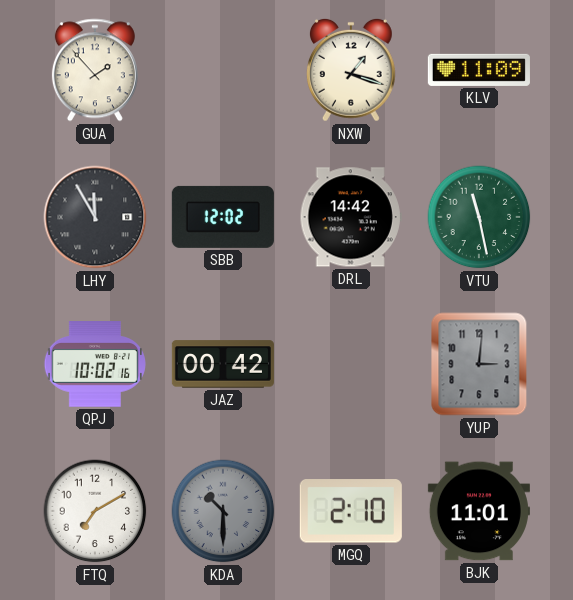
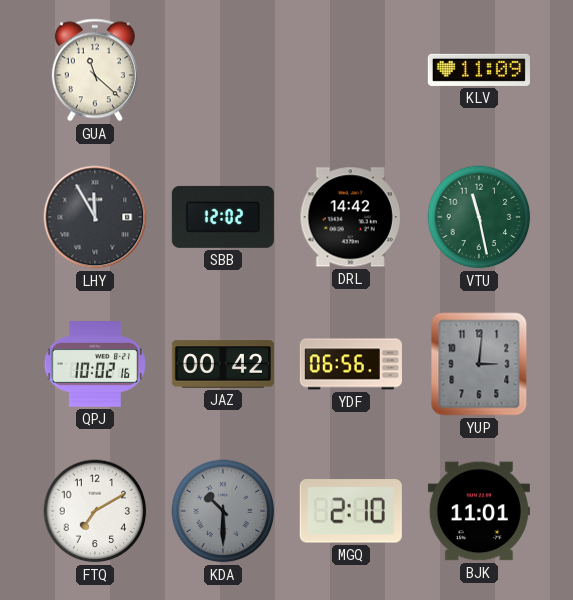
GUA: 1:53 -> 11:22 (95, 70)
NXW: 1:18 -> none (351, 70)
YDF: none -> 06:56 (351, 364)
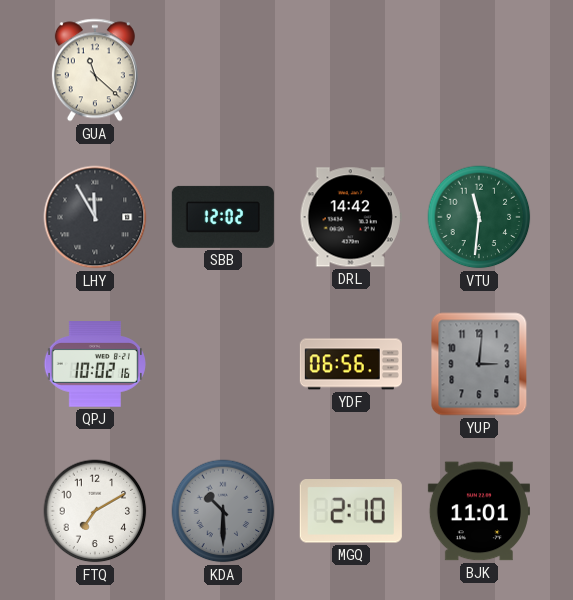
KLV: 11:09 -> none (479, 70)
VTU: 11:28 -> 11:31 (479, 217)
JAZ: 00:42 -> none (223, 364)
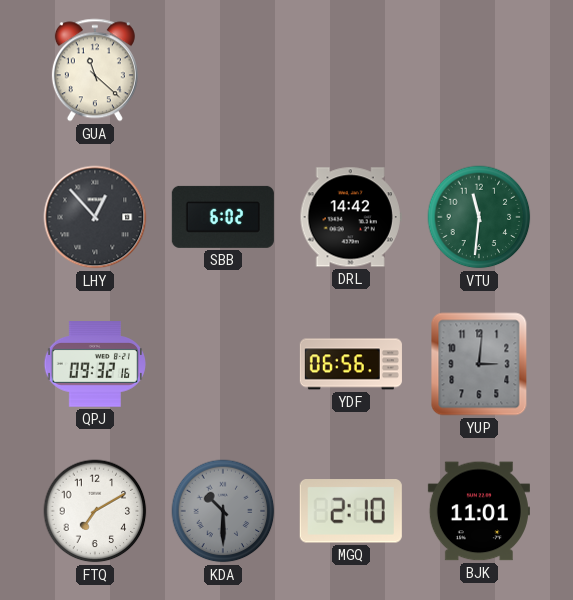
LHY: 11:55 -> 12:53 (95, 217)
SBB: 12:02 -> 6:02 (223, 217)
QPJ: 10:02 -> 09:32 (95, 364)
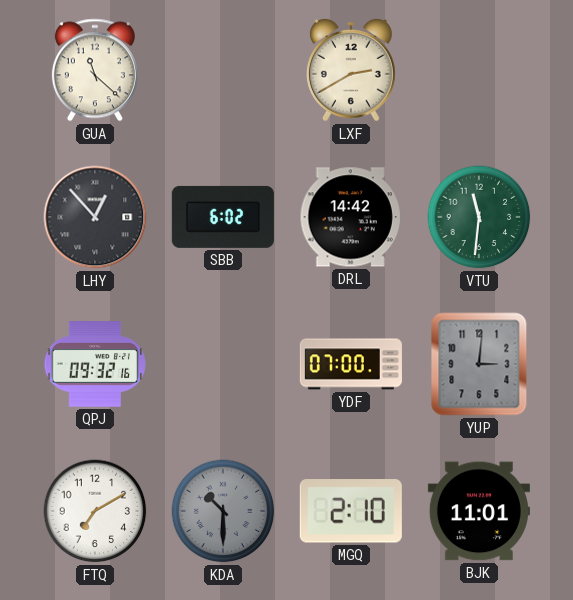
LXF: none -> 2:40 (351, 70)
YDF: 06:56 -> 07:00 (351, 364)
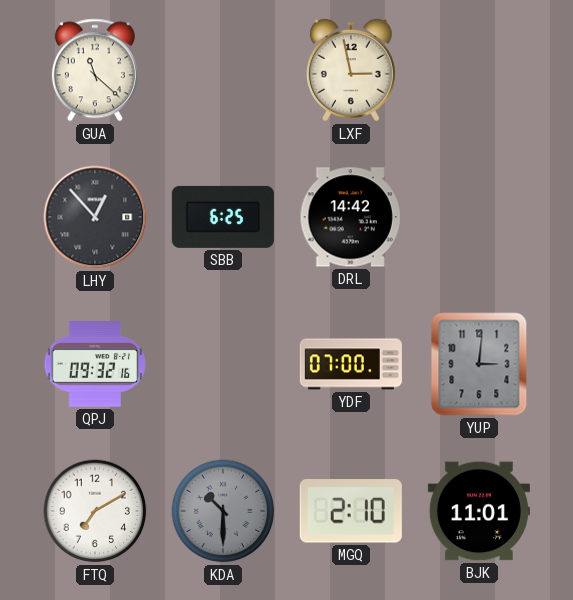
LXF: 2:40 -> 2:58 (351, 70)
SBB: 6:02 -> 6:25 (223, 217)
VTU: 11:31 -> none (479, 217)
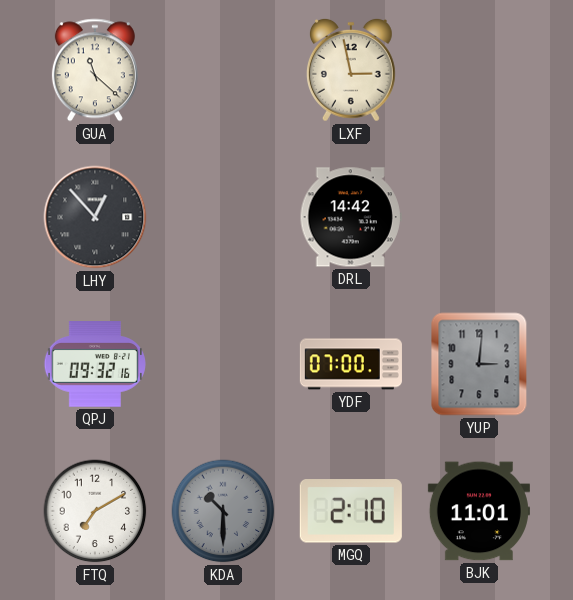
SBB: 6:25 -> none (223, 217)
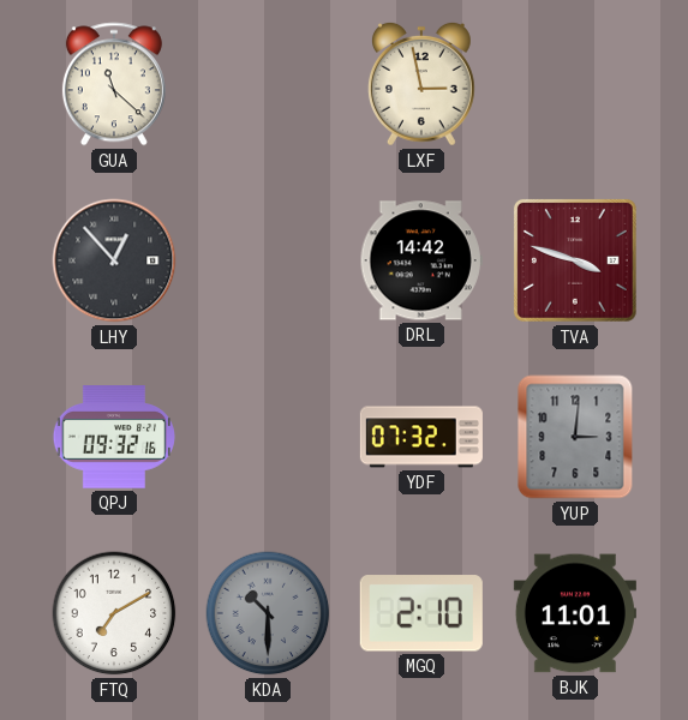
TVA: none -> 3:48 (575, 260)
YDF: 07:00 -> 07:32 (421, 437)
